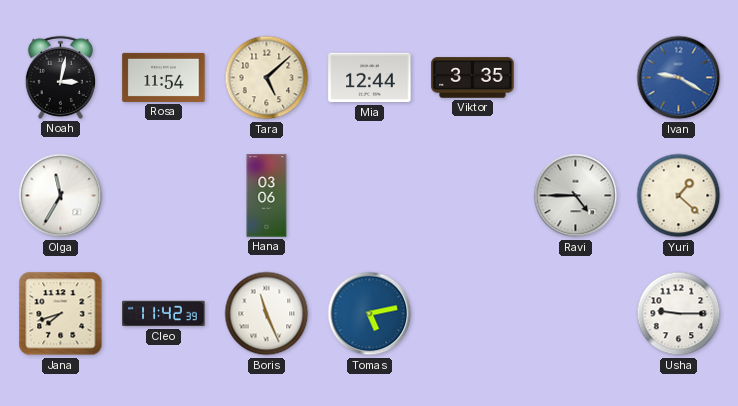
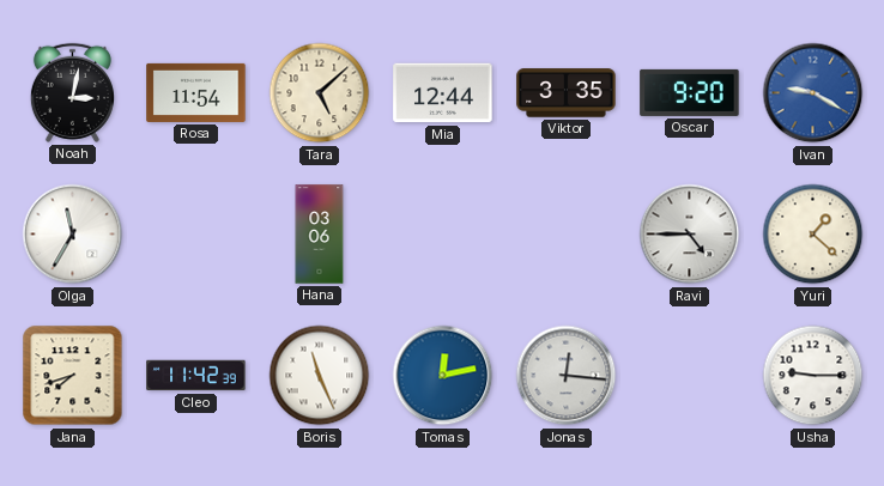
Oscar: none -> 9:20 (690, 92)
Tomas: 5:13 -> 12:13 (443, 376)
Jonas: none -> 12:16 (567, 376)
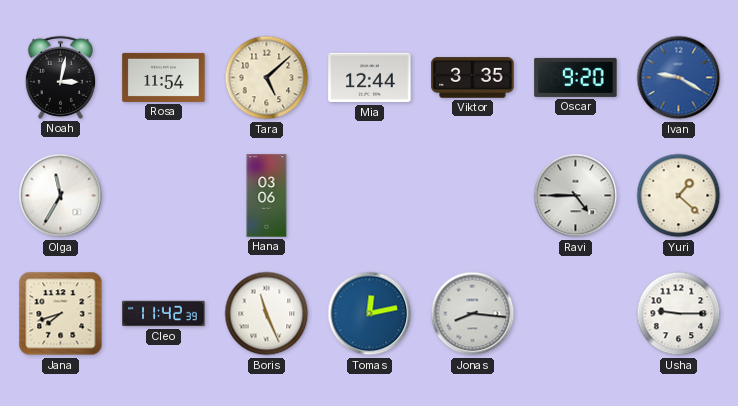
Jonas: 12:16 -> 8:16 (473, 314)
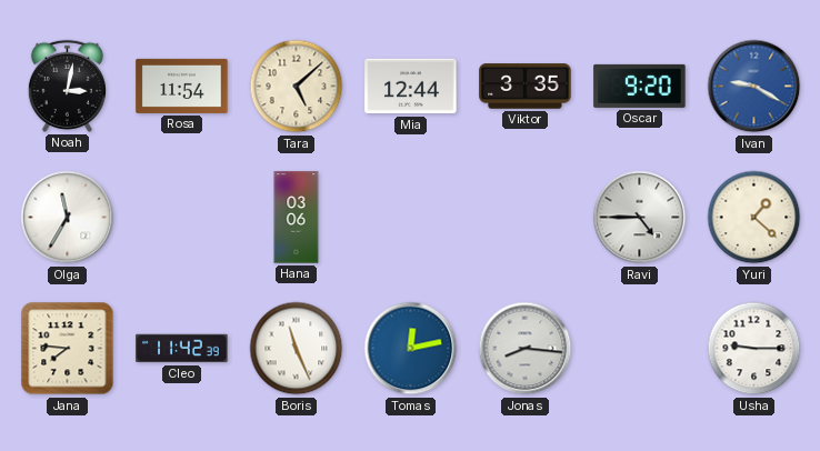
Jana: 7:42 -> 7:46 (68, 349)
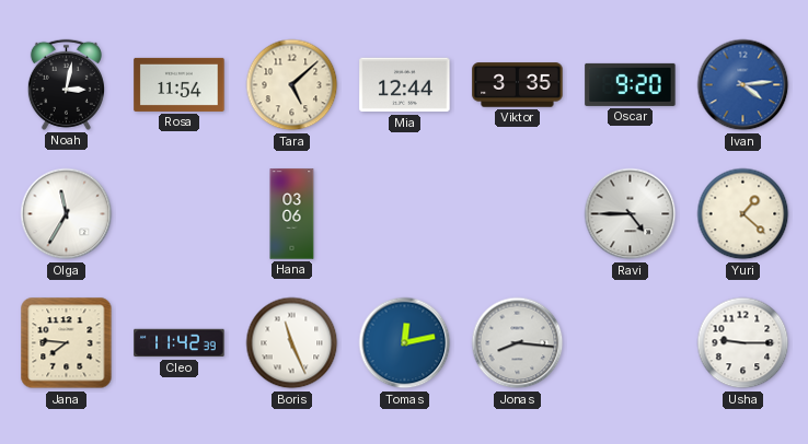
Ivan: 9:20 -> 4:14 (743, 85)
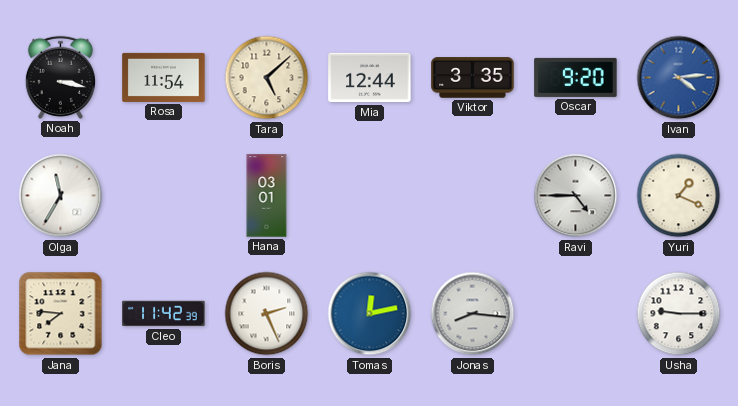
Noah: 3:02 -> 3:17 (60, 77)
Hana: 03:06 -> 03:01 (267, 196)
Yuri: 1:22 -> 1:19 (679, 196)
Boris: 11:26 -> 2:26 (267, 314)
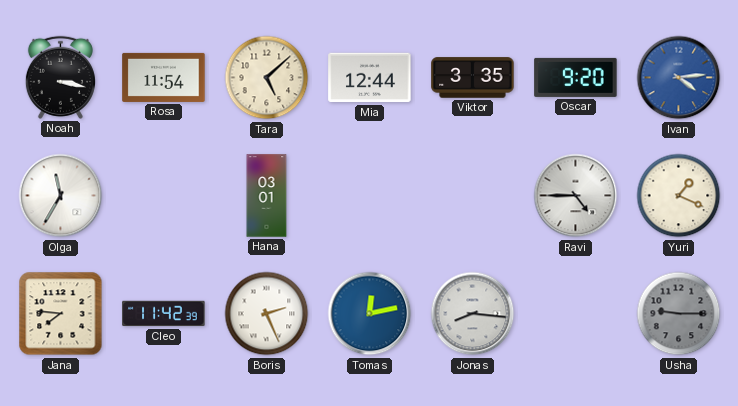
Usha dial: white -> grey (679, 314)
